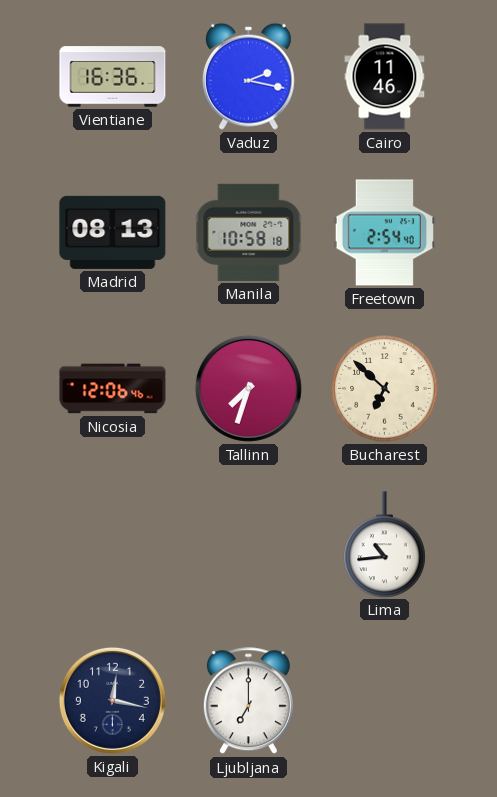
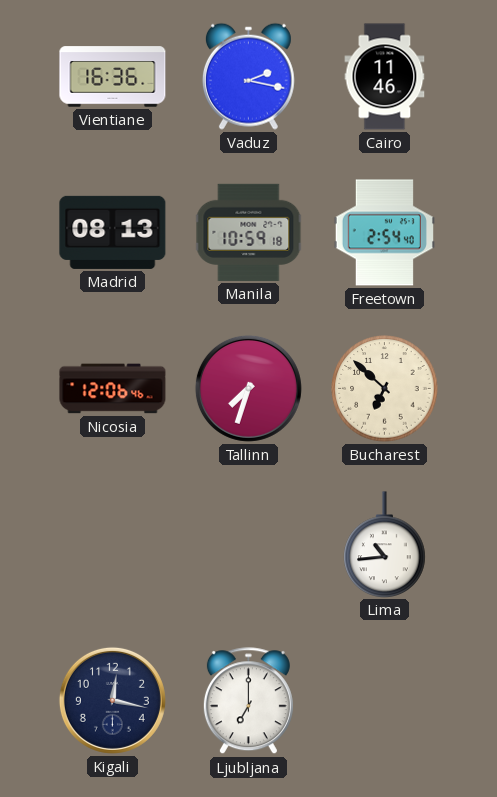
Manila: 10:58 -> 10:59 (249, 232)
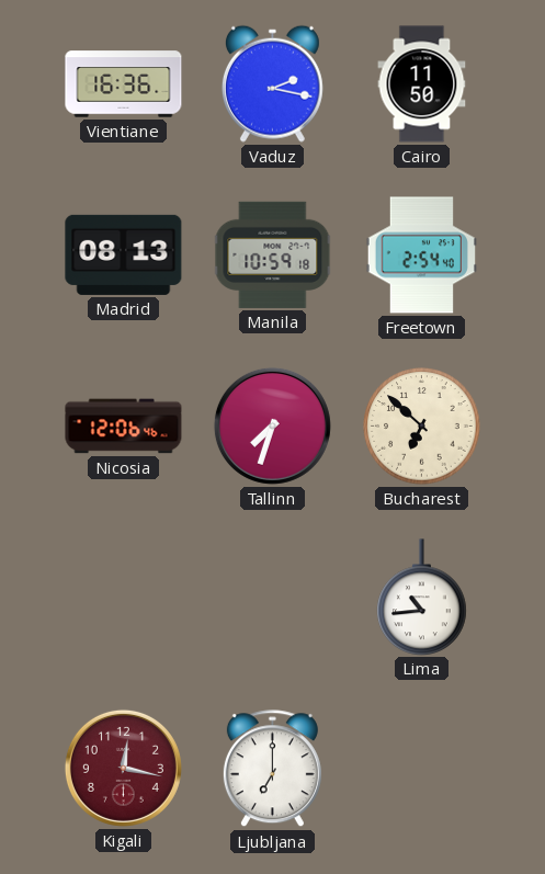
Cairo: 11:46 -> 11:50 (422, 84)
Kigali dial: navy -> burgundy (123, 768)
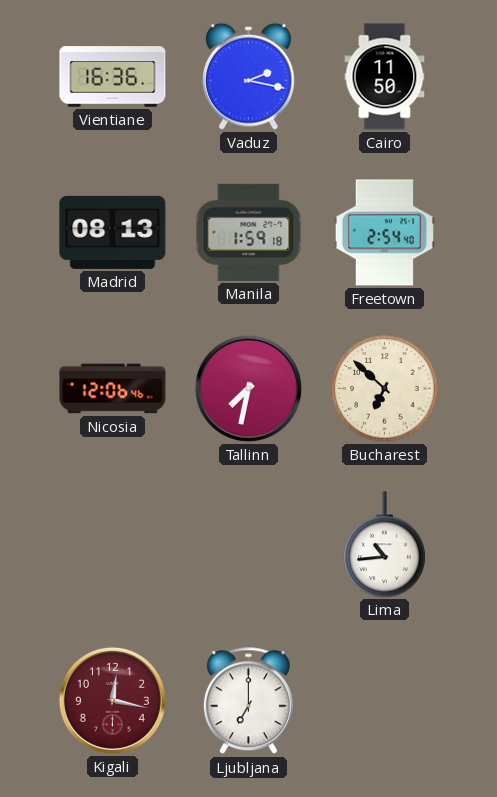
Manila: 10:59 -> 1:59 (249, 232)
Tallinn: 7:33 -> 7:32 (248, 388)
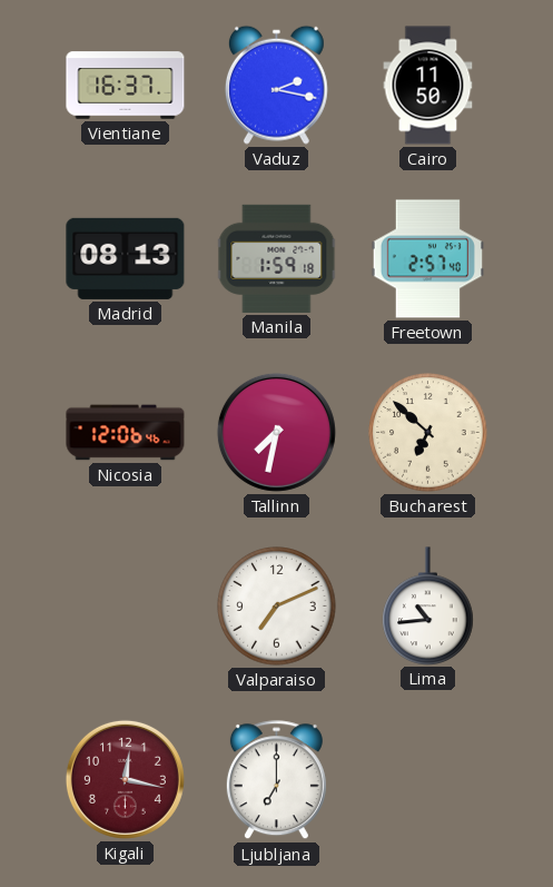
Vientiane: 16:36 -> 16:37 (126, 86)
Freetown: 2:54 -> 2:57 (427, 259)
Valparaiso: none -> 7:11 (277, 607)
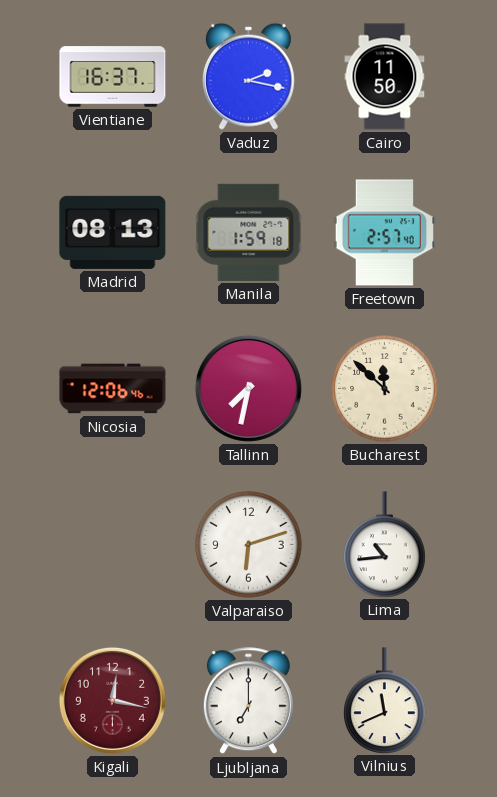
Bucharest: 6:52 -> 11:52 (385, 389)
Valparaiso: 7:11 -> 6:12 (249, 545)
Vilnius: none -> 11:41 (385, 700)
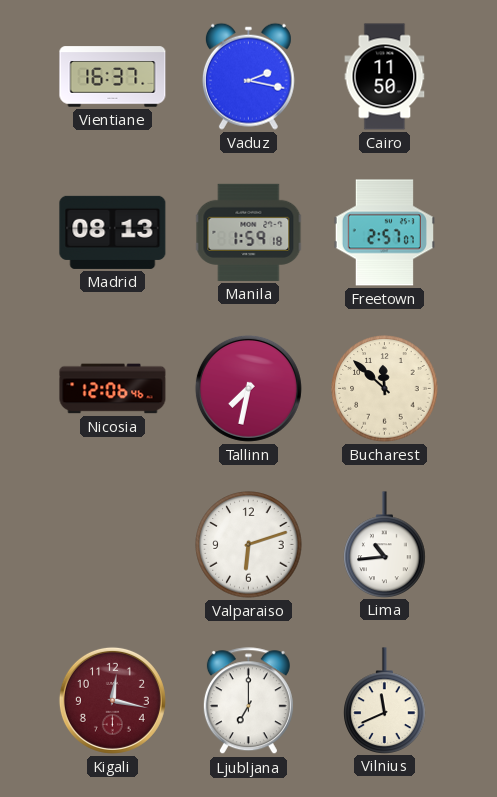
Freetown: 2:57:40 -> 2:57:07 (384, 233)
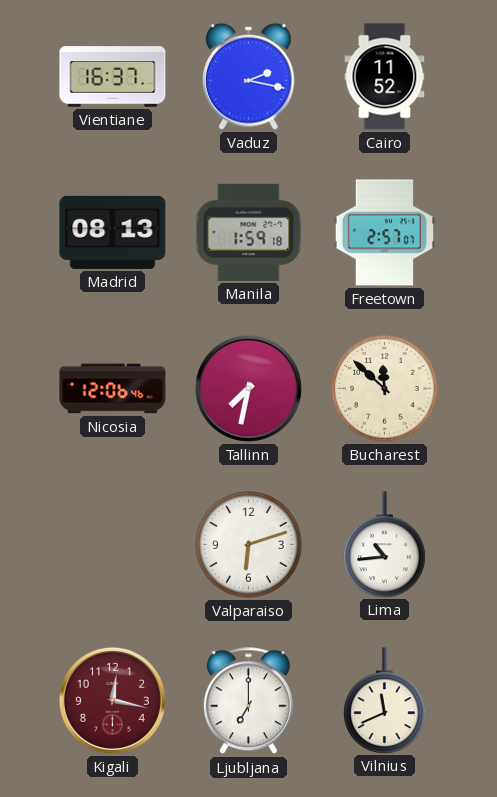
Cairo: 11:50 -> 11:52 (385, 77)
